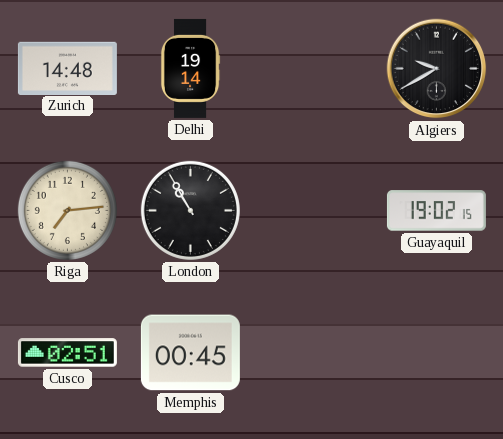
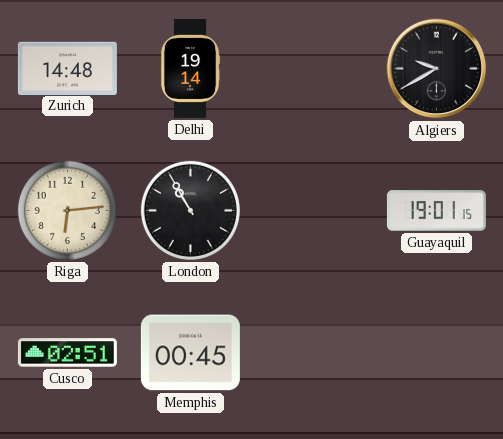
Riga: 7:14 -> 6:14 (67, 210)
Guayaquil: 19:02 -> 19:01 (436, 211)
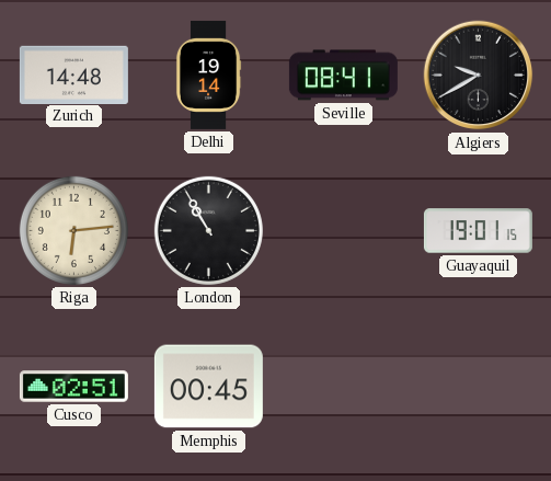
Seville: none -> 08:41 (343, 76)
